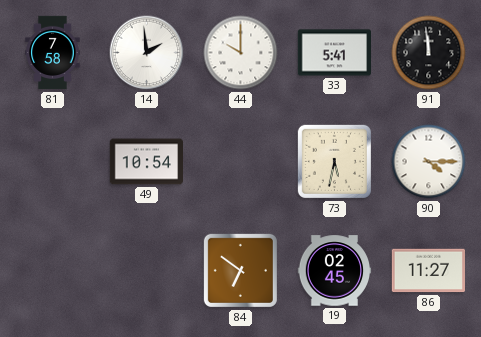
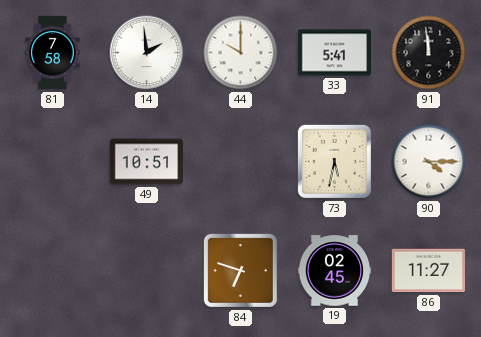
49: 10:54 -> 10:51 (147, 162)
84: 6:51 -> 6:48 (240, 270)
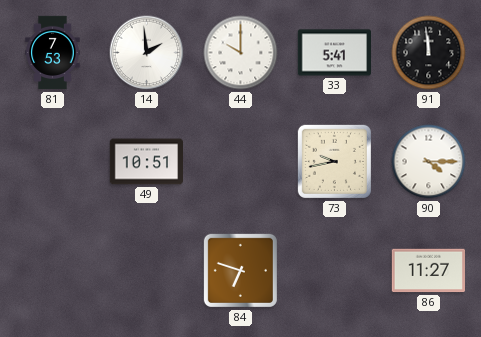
81: 7:58 -> 7:53 (53, 53)
73: 5:32 -> 9:43 (334, 161)
19: 02:45 -> none (335, 271)
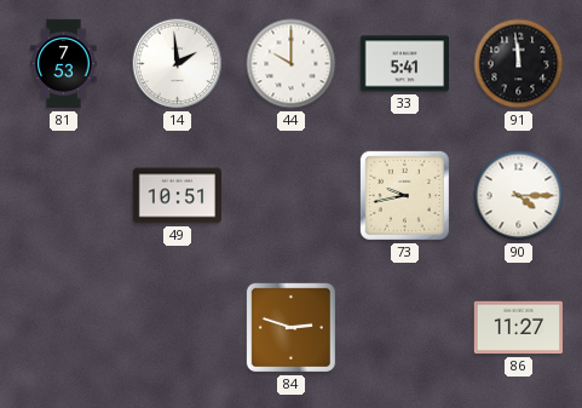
84: 6:48 -> 2:48 (290, 327)
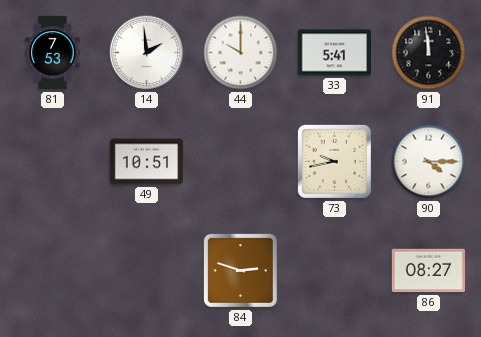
86: 11:27 -> 08:27 (428, 271)
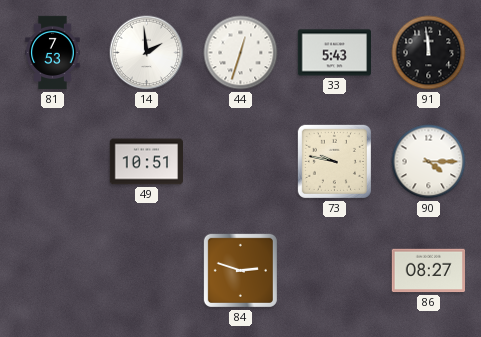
44: 10:00 -> 12:33 (241, 53)
33: 5:41 -> 5:43 (334, 53)
73: 9:43 -> 9:47 (334, 161)
